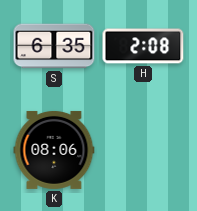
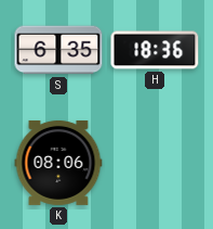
H: 2:08 -> 18:36 (155, 50)
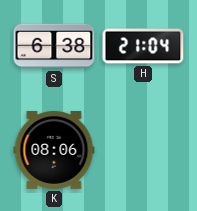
S: 6:35 -> 6:38 (54, 46)
H: 18:36 -> 21:04 (143, 46)
